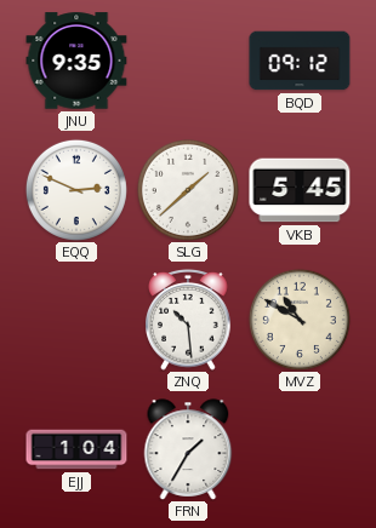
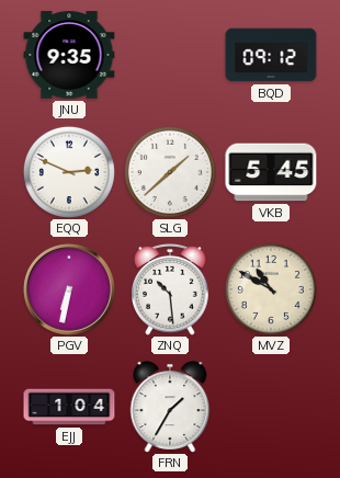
PGV: none -> 6:32 (69, 289)
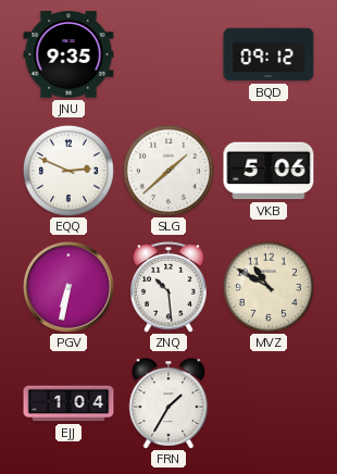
VKB: 5:45 -> 5:06 (269, 171)
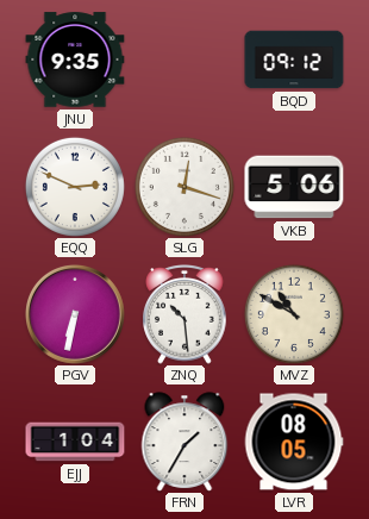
SLG: 1:38 -> 12:18 (185, 187)
LVR: none -> 08:05 (294, 442)
